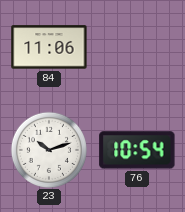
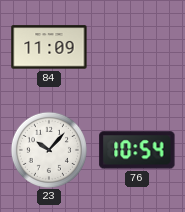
84: 11:06 -> 11:09 (49, 47)
23: 10:12 -> 10:07 (48, 149)
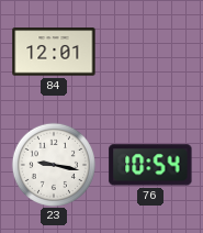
84: 11:09 -> 12:01 (54, 52)
23: 10:07 -> 9:17 (53, 164)
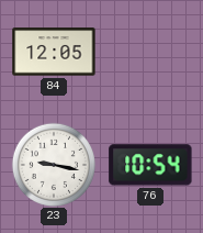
84: 12:01 -> 12:05 (54, 52)
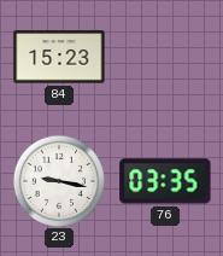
84: 12:05 -> 15:23 (59, 57)
76: 10:54 -> 03:35 (165, 181)
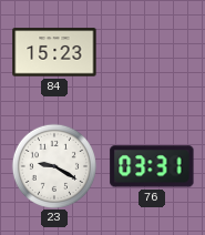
23: 9:17 -> 9:20 (53, 165)
76: 03:35 -> 03:31 (152, 166)
